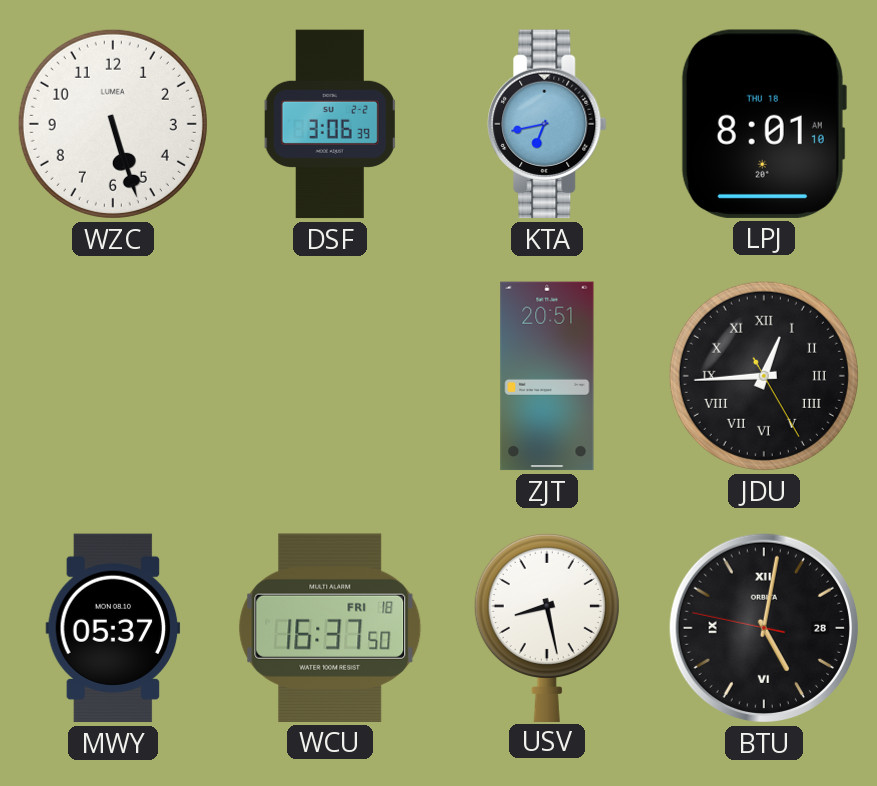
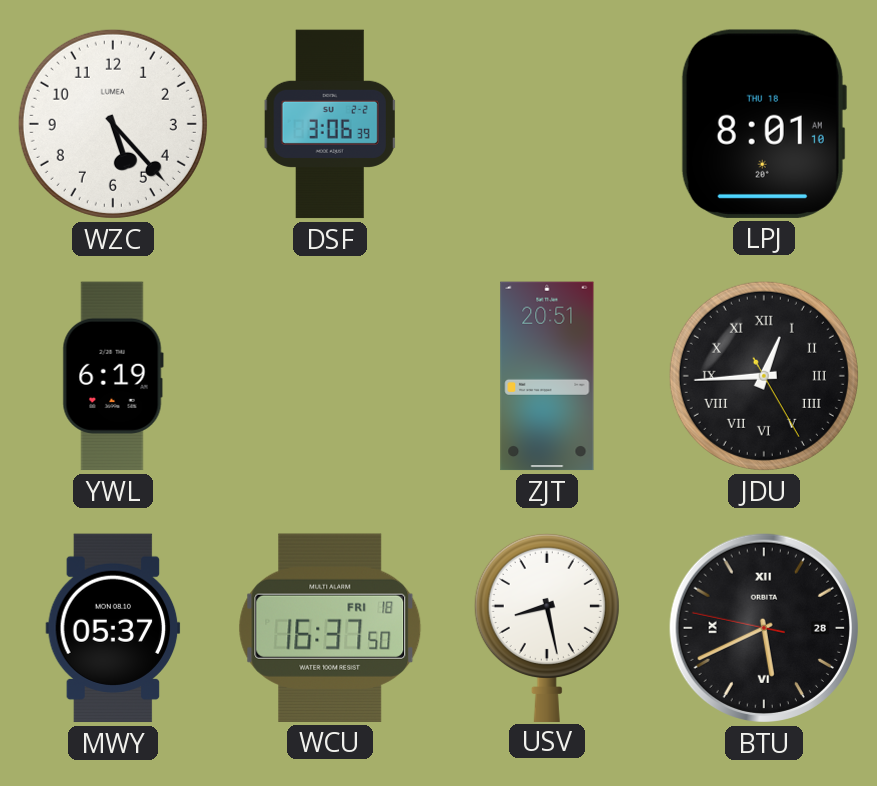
WZC: 5:27 -> 5:23 (113, 124)
KTA: 6:43 -> none (547, 124)
YWL: none -> 6:19 (113, 376)
BTU: 5:01 -> 5:40 (764, 628)
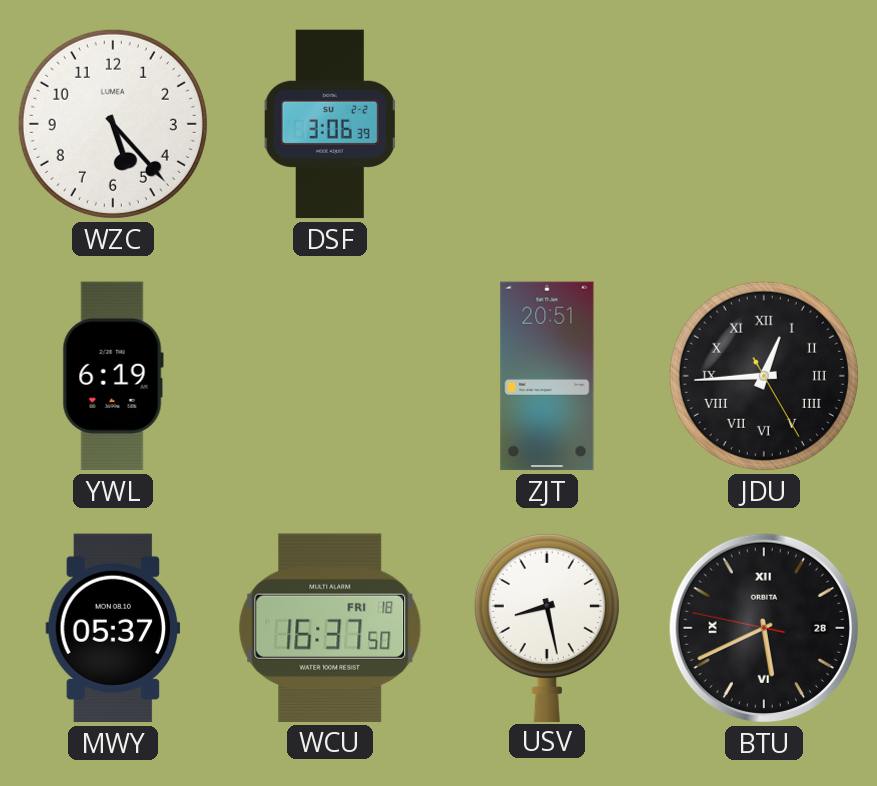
LPJ: 8:01 -> none (763, 124)
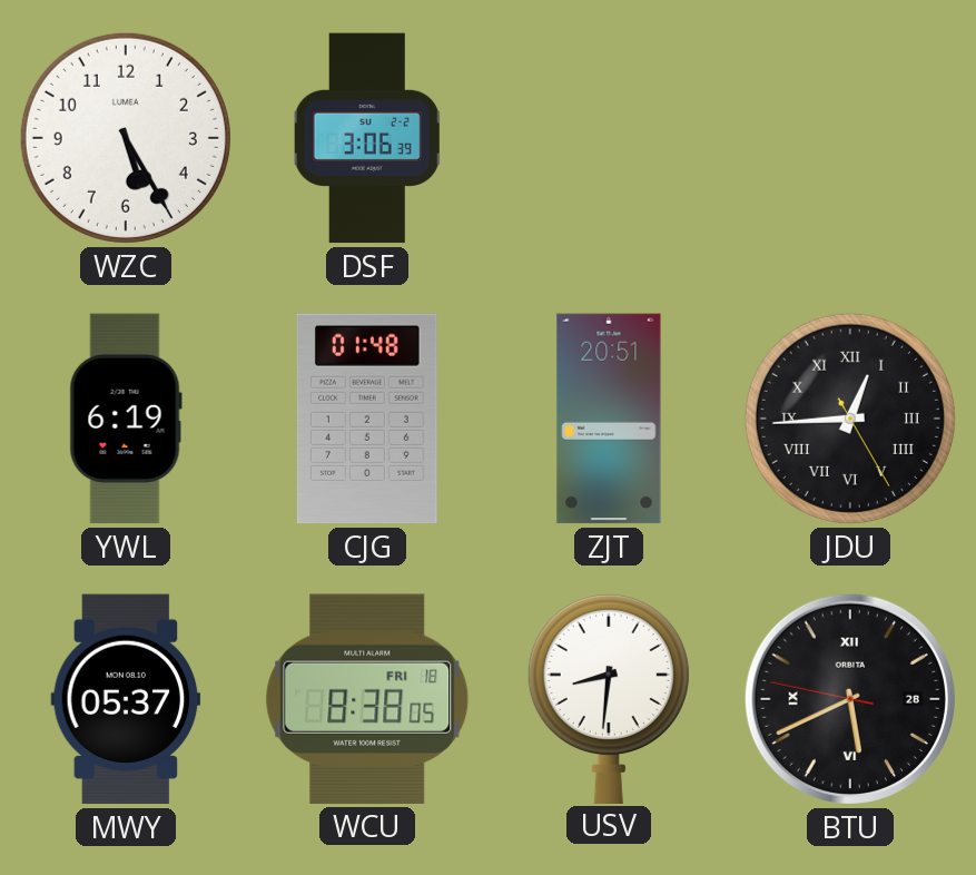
WZC: 5:23 -> 5:25 (126, 138)
CJG: none -> 01:48 (367, 419)
WCU: 16:37 -> 8:38 (367, 699)
USV: 8:28 -> 8:31 (609, 698)
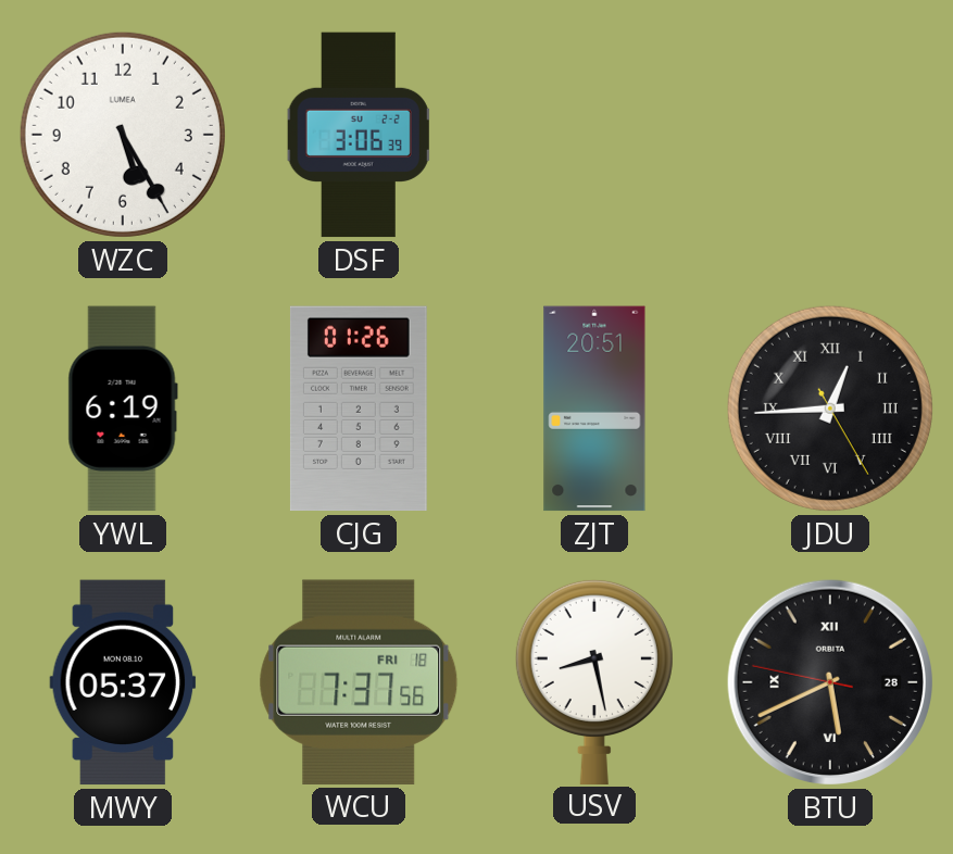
CJG: 01:48 -> 01:26 (359, 409)
WCU: 8:38 -> 7:37 (359, 682)
USV: 8:31 -> 8:28 (594, 681)
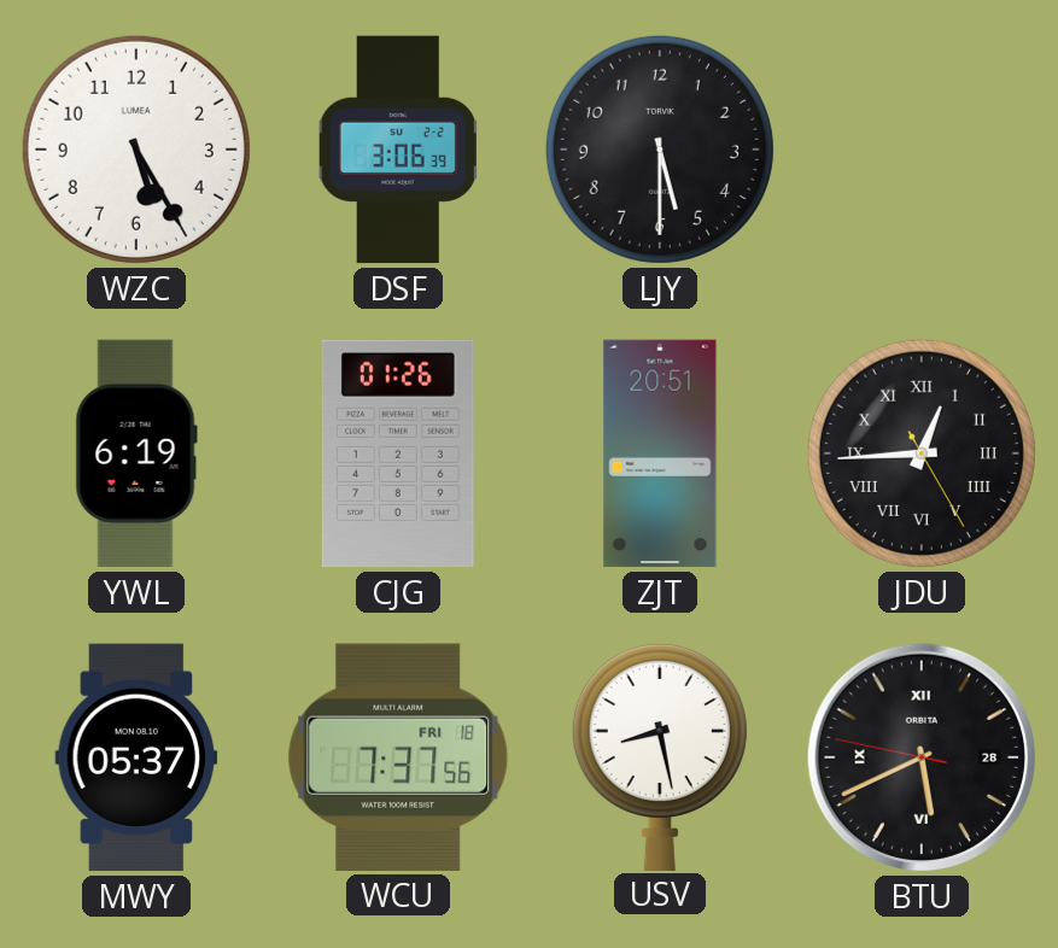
LJY: none -> 5:30 (660, 150)
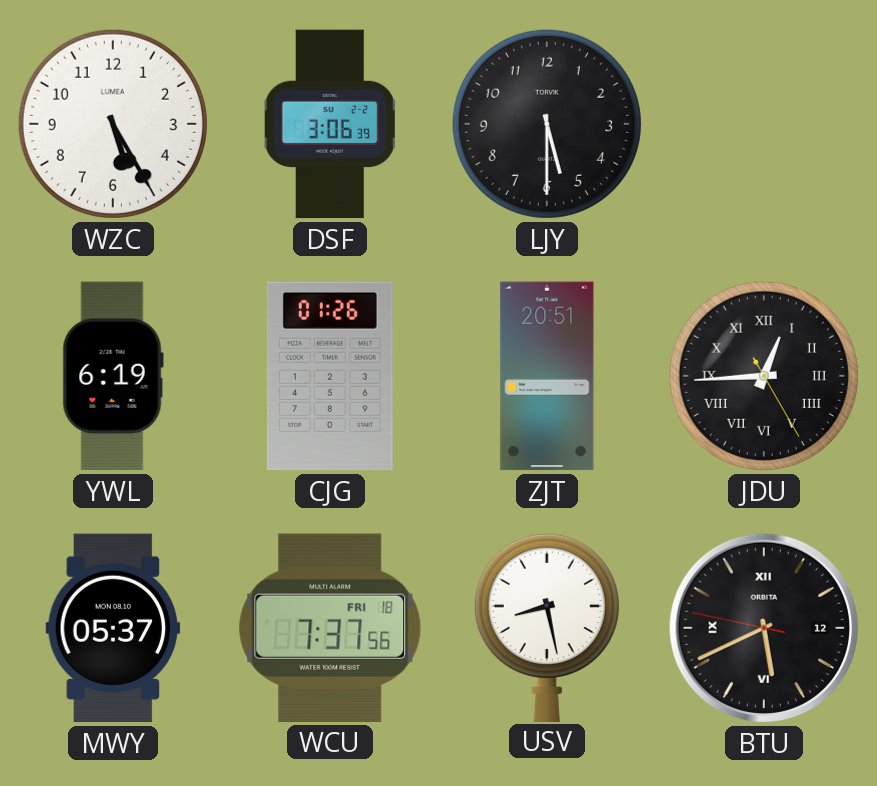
BTU date: 28 -> 12 (764, 628)
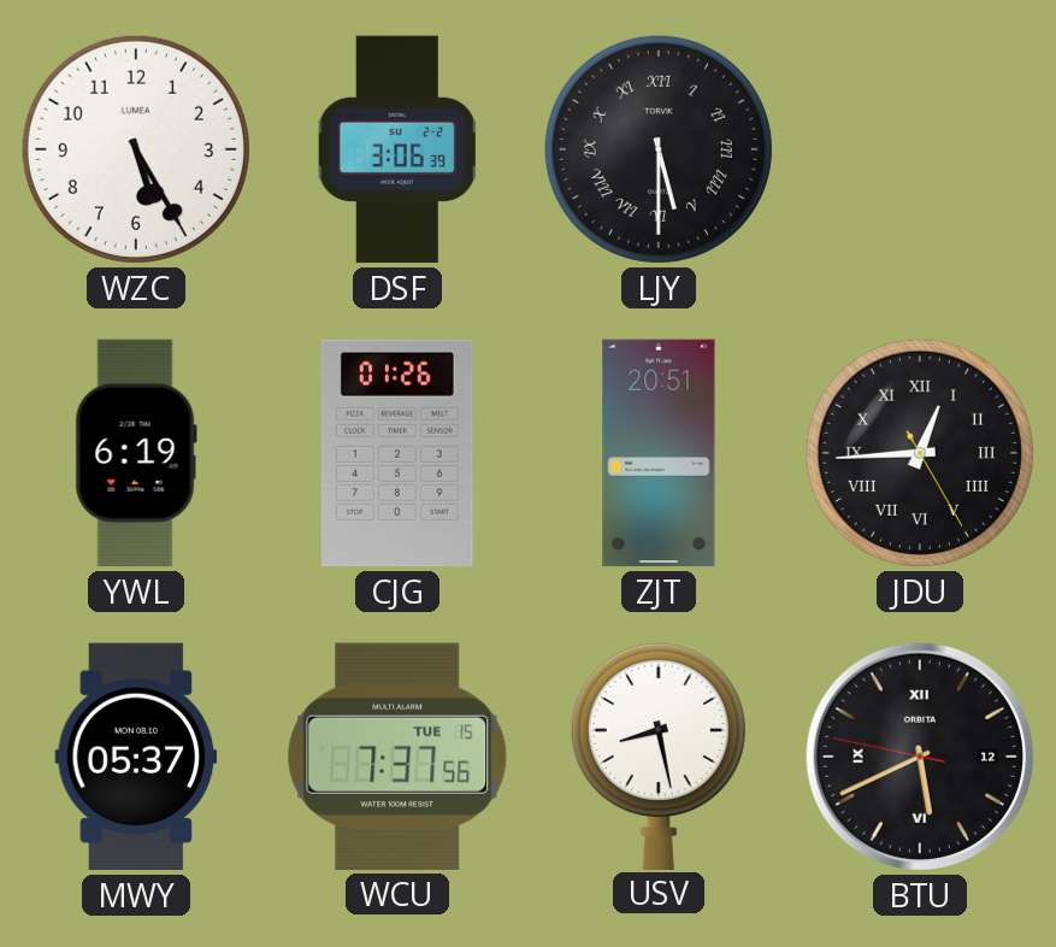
LJY numerals: Arabic -> Roman (659, 149)
WCU date: FRI 18 -> TUE 15 (397, 757)
